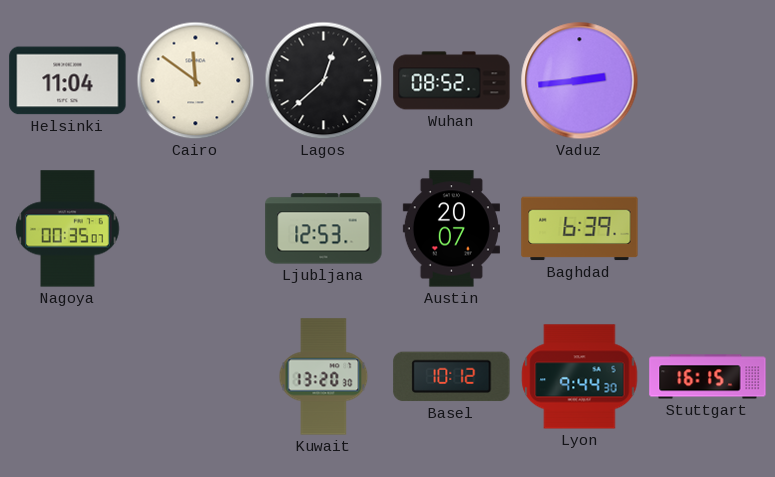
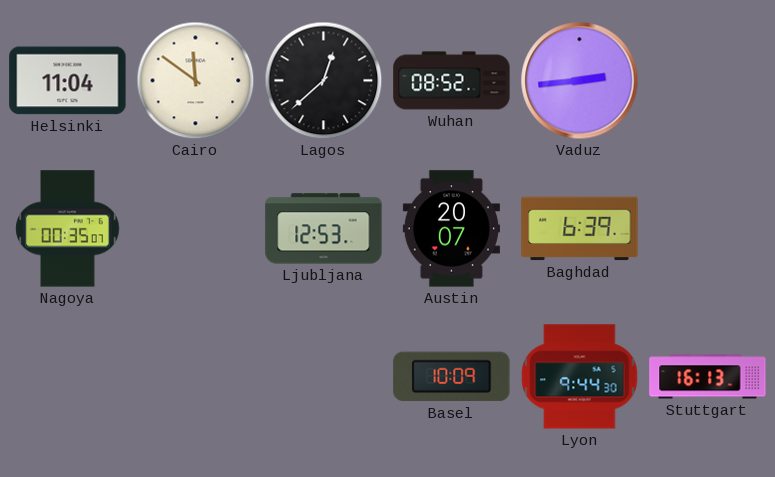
Kuwait: 13:20 -> none (324, 377)
Basel: 10:12 -> 10:09 (452, 377)
Stuttgart: 16:15 -> 16:13 (708, 377)
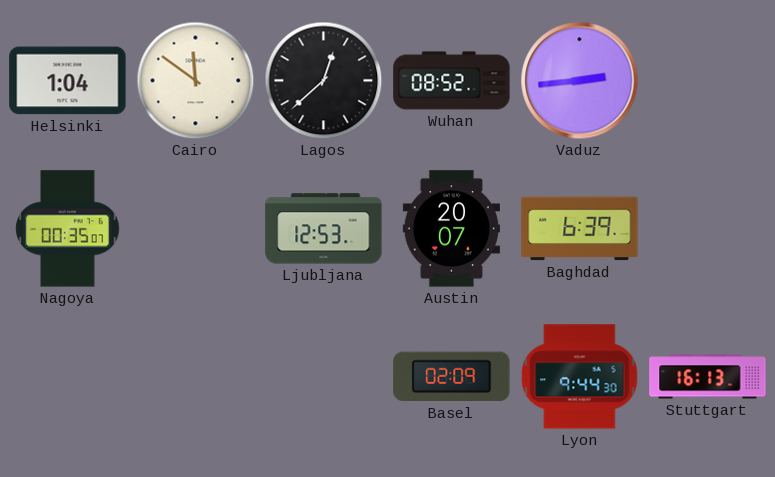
Helsinki: 11:04 -> 1:04 (68, 81)
Basel: 10:09 -> 02:09 (452, 377)
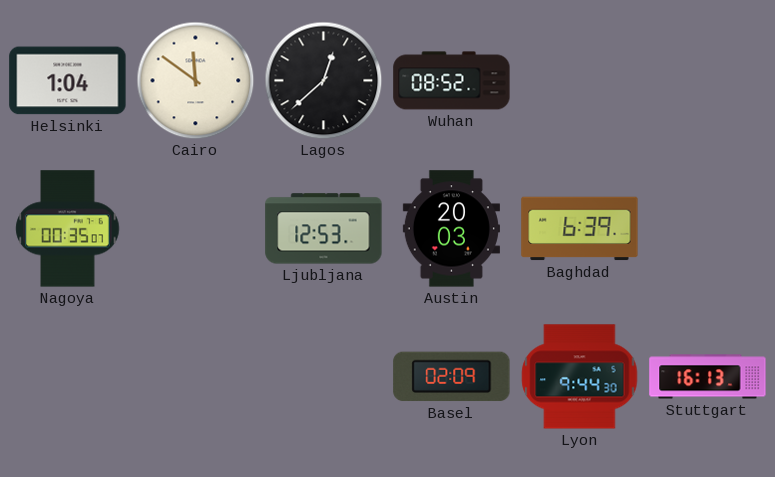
Vaduz: 2:44 -> none (580, 81)
Austin: 20:07 -> 20:03 (451, 229)
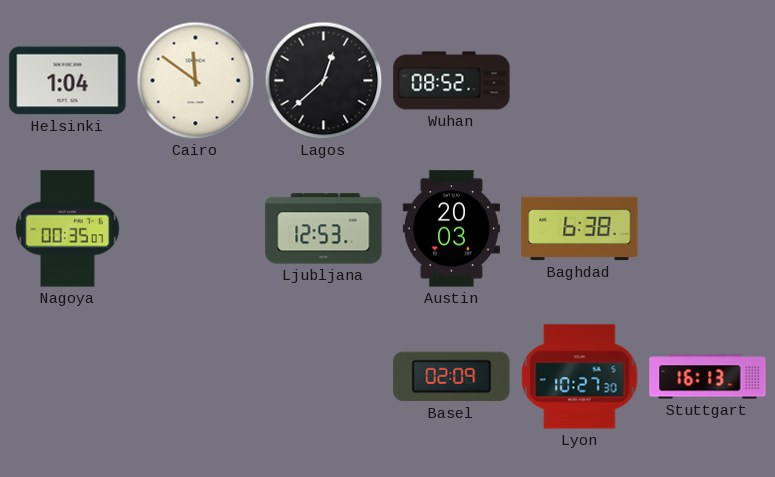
Baghdad: 6:39 -> 6:38 (580, 229)
Lyon: 9:44 -> 10:27 (580, 377)
